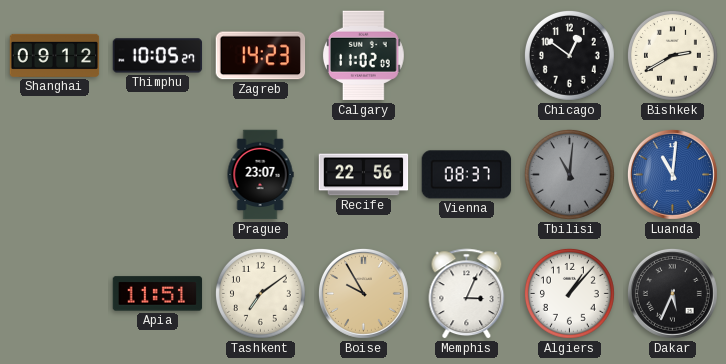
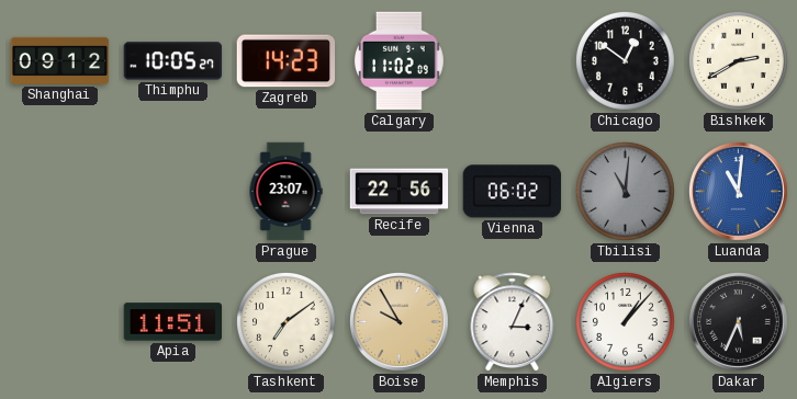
Vienna: 08:37 -> 06:02 (513, 192)
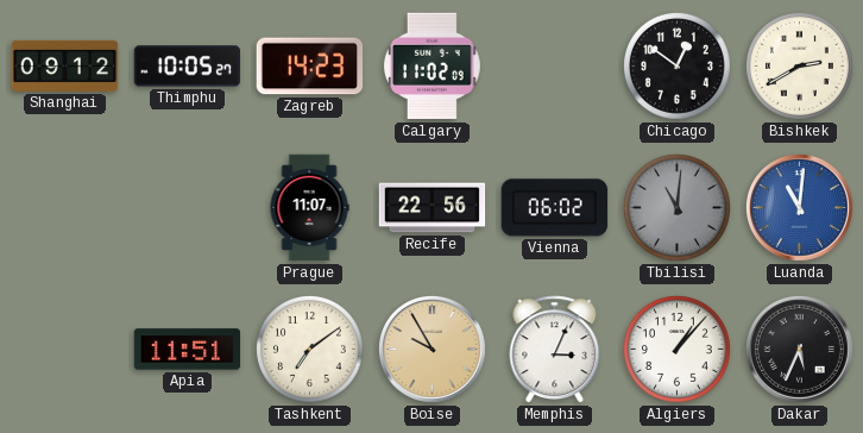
Prague: 23:07 -> 11:07 (309, 208)
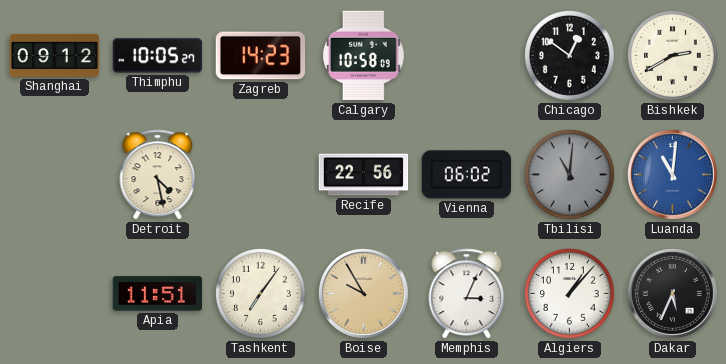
Calgary: 11:02 -> 10:58 (363, 56)
Detroit: none -> 4:28 (158, 175)
Prague: 11:07 -> none (309, 208)
Tashkent: 7:09 -> 7:06 (260, 293)
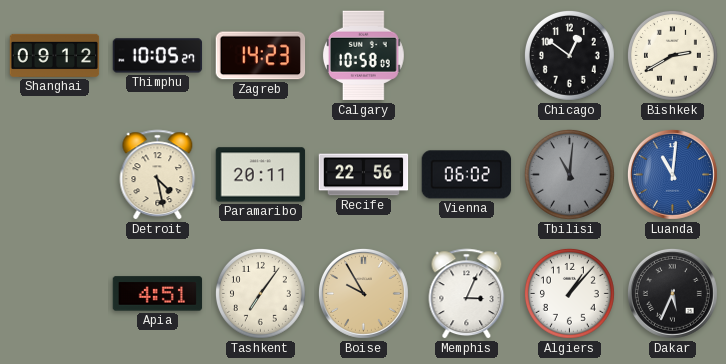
Paramaribo: none -> 20:11 (261, 175)
Apia: 11:51 -> 4:51 (158, 294)
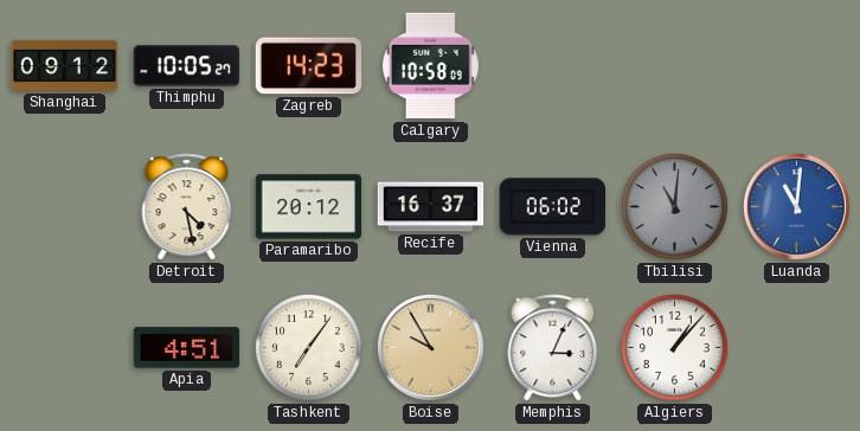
Chicago: 12:51 -> none (569, 55)
Bishkek: 2:40 -> none (672, 55)
Paramaribo: 20:11 -> 20:12 (309, 207)
Recife: 22:56 -> 16:37 (431, 207)
Dakar: 5:34 -> none (672, 293)
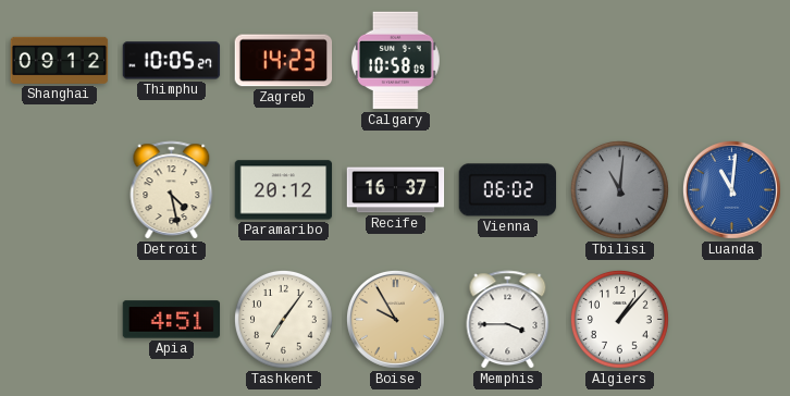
Memphis: 3:04 -> 3:45 (508, 320)
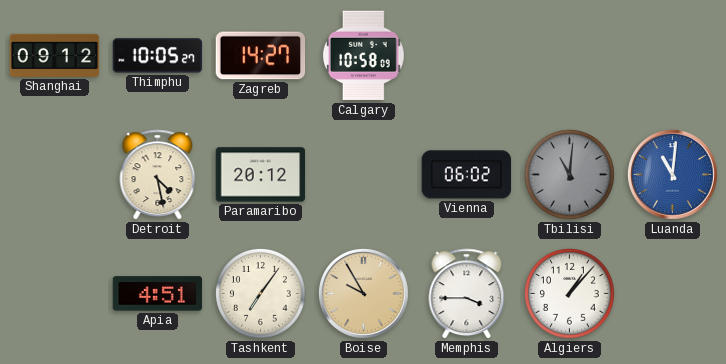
Zagreb: 14:23 -> 14:27 (261, 56)
Recife: 16:37 -> none (396, 190)
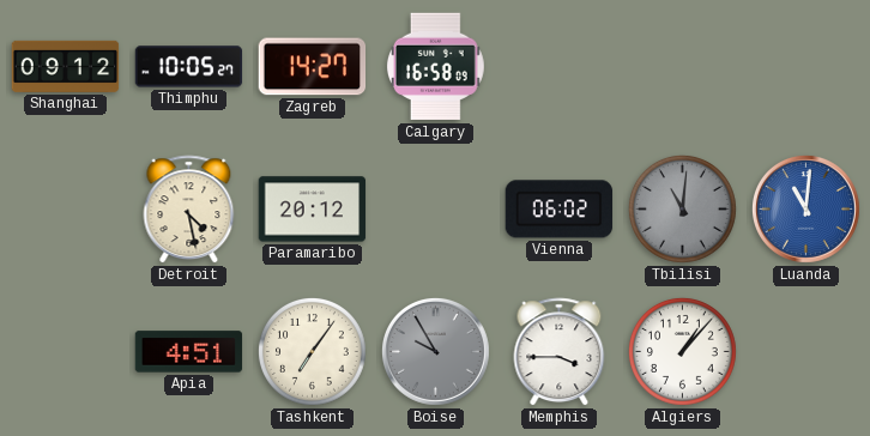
Calgary: 10:58 -> 16:58 (435, 67)
Boise dial: champagne -> grey (435, 351)
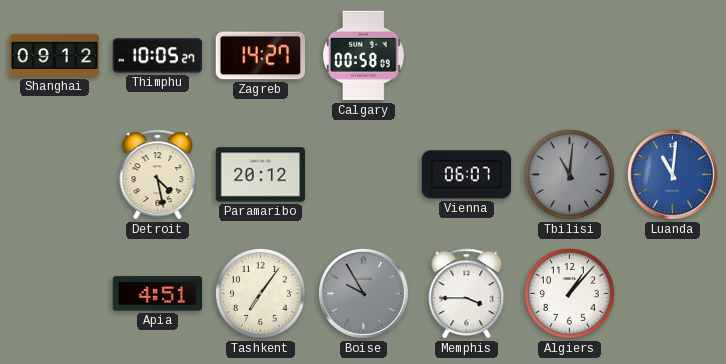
Calgary: 16:58 -> 00:58 (363, 56)
Vienna: 06:02 -> 06:07 (467, 175)
